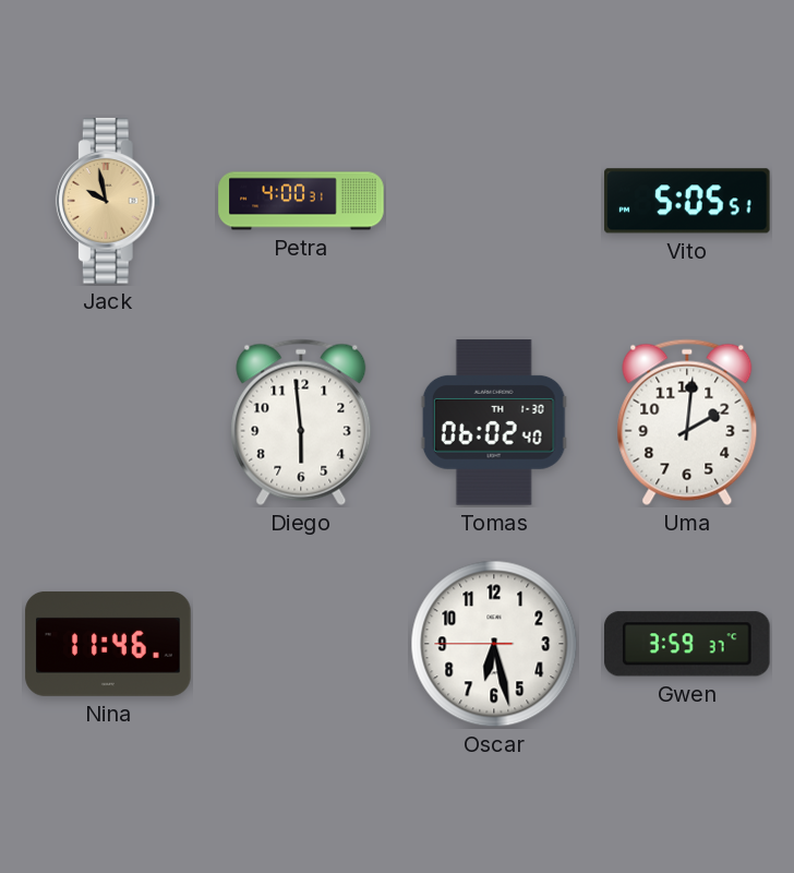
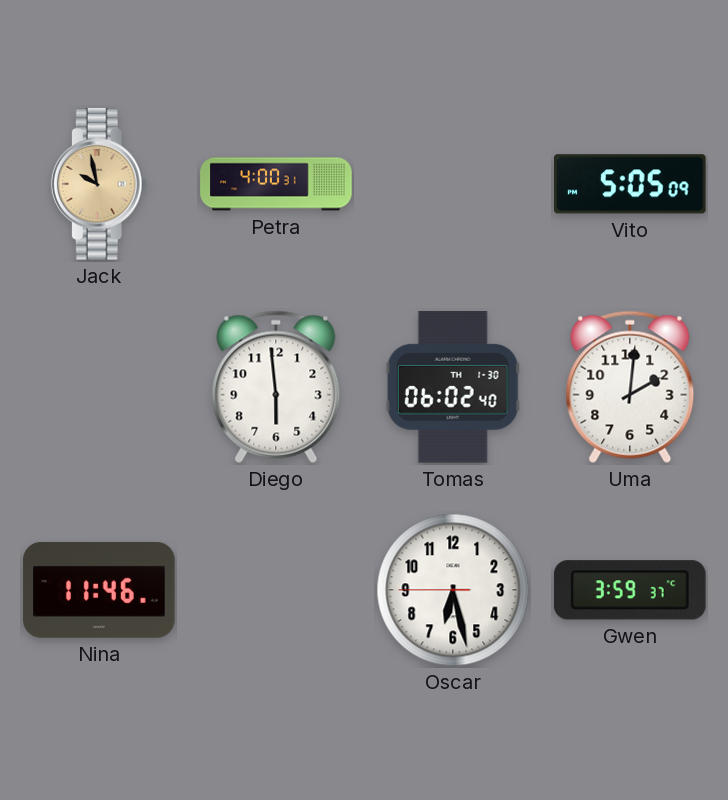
Vito: 5:05:51 -> 5:05:09 (631, 184)
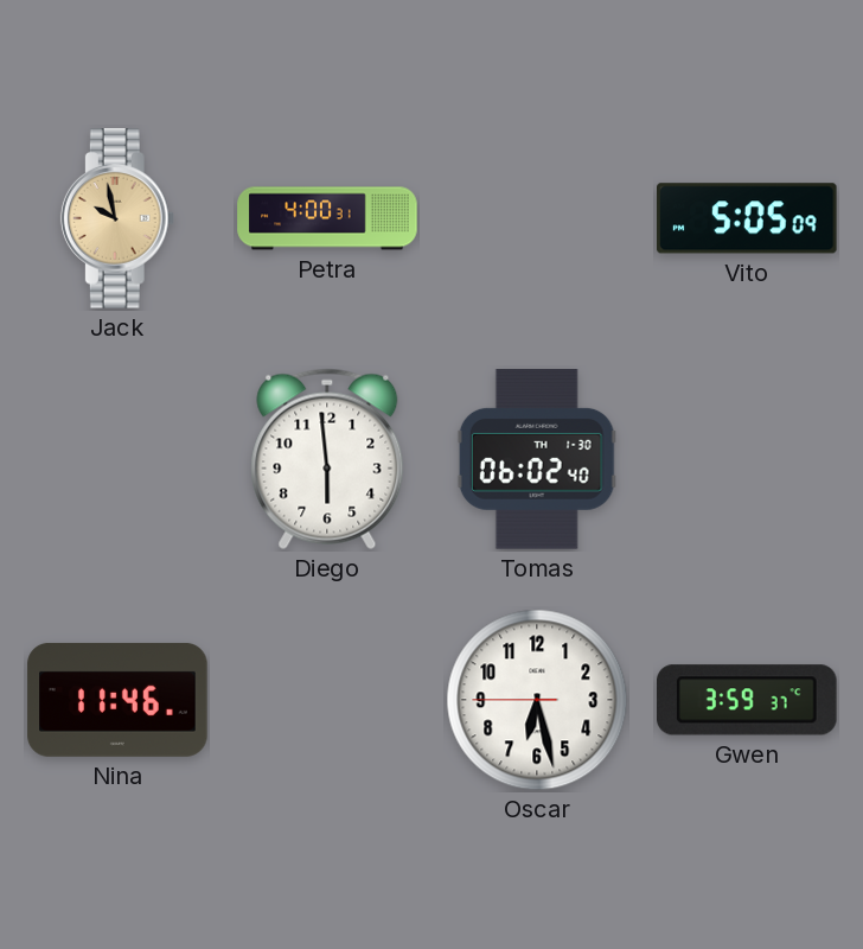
Uma: 2:01 -> none (630, 387)
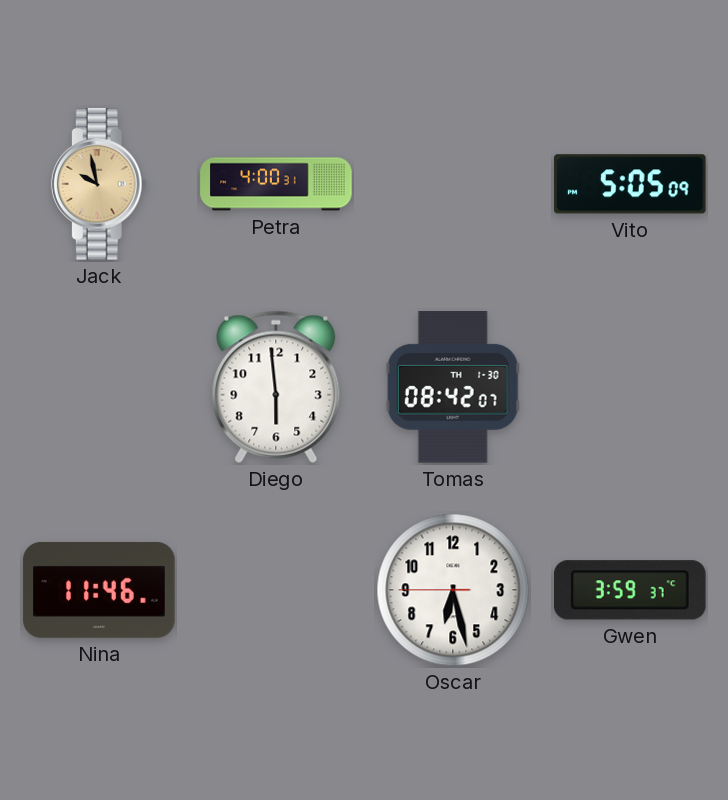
Tomas: 06:02 -> 08:42 (453, 387)
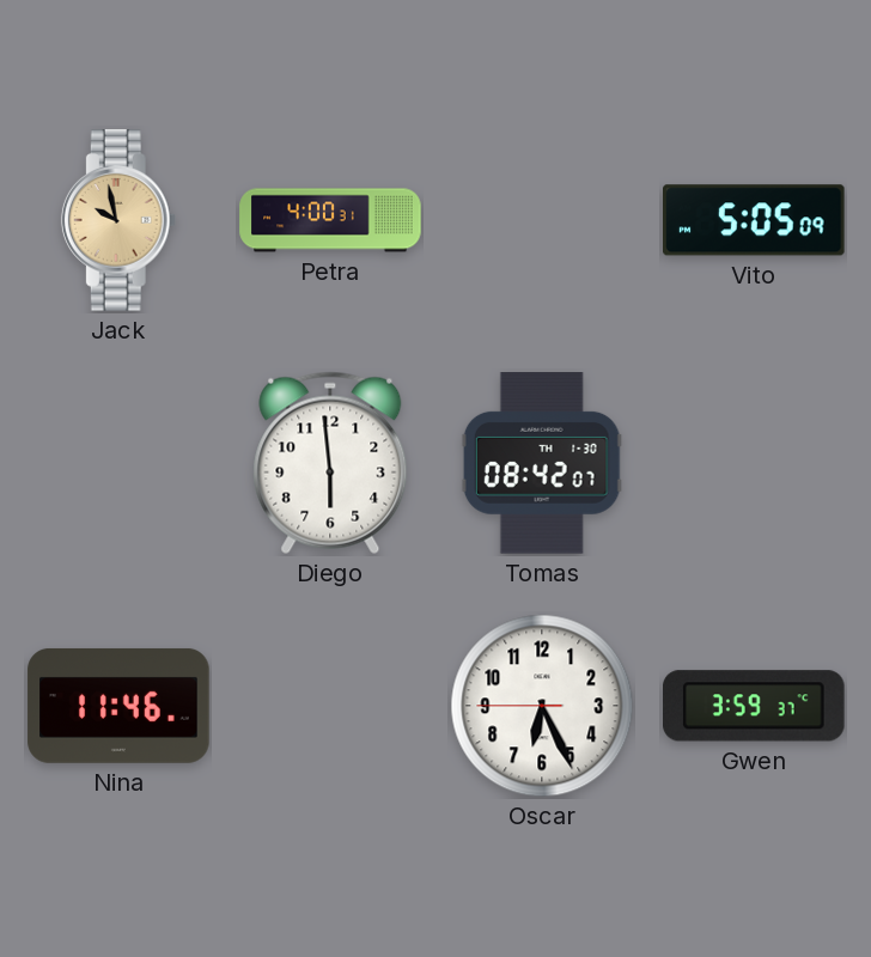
Oscar: 6:27 -> 6:25 (542, 706)
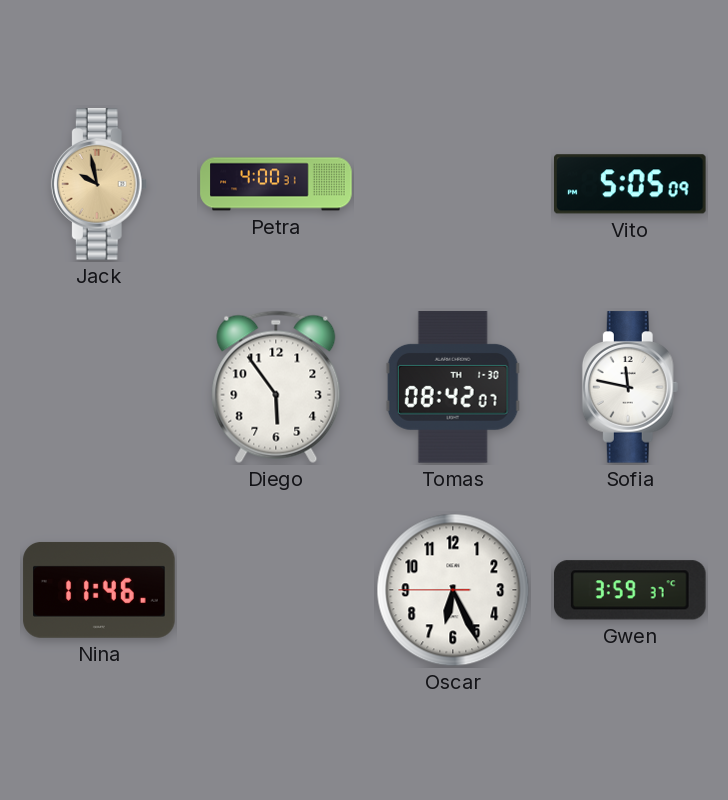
Diego: 5:59 -> 5:54 (276, 387)
Sofia: none -> 11:47 (630, 387)
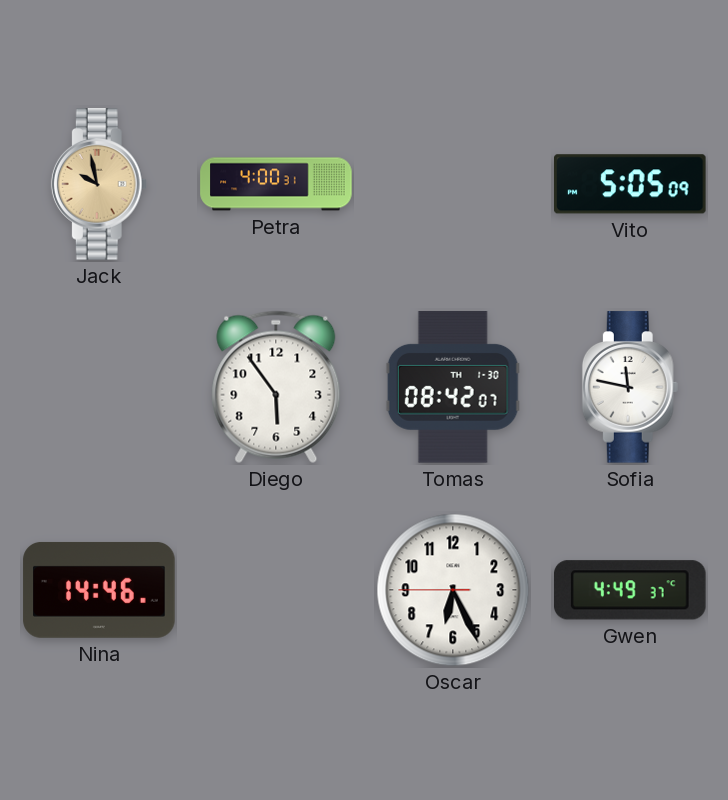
Nina: 11:46 -> 14:46 (99, 590)
Gwen: 3:59 -> 4:49 (631, 590)
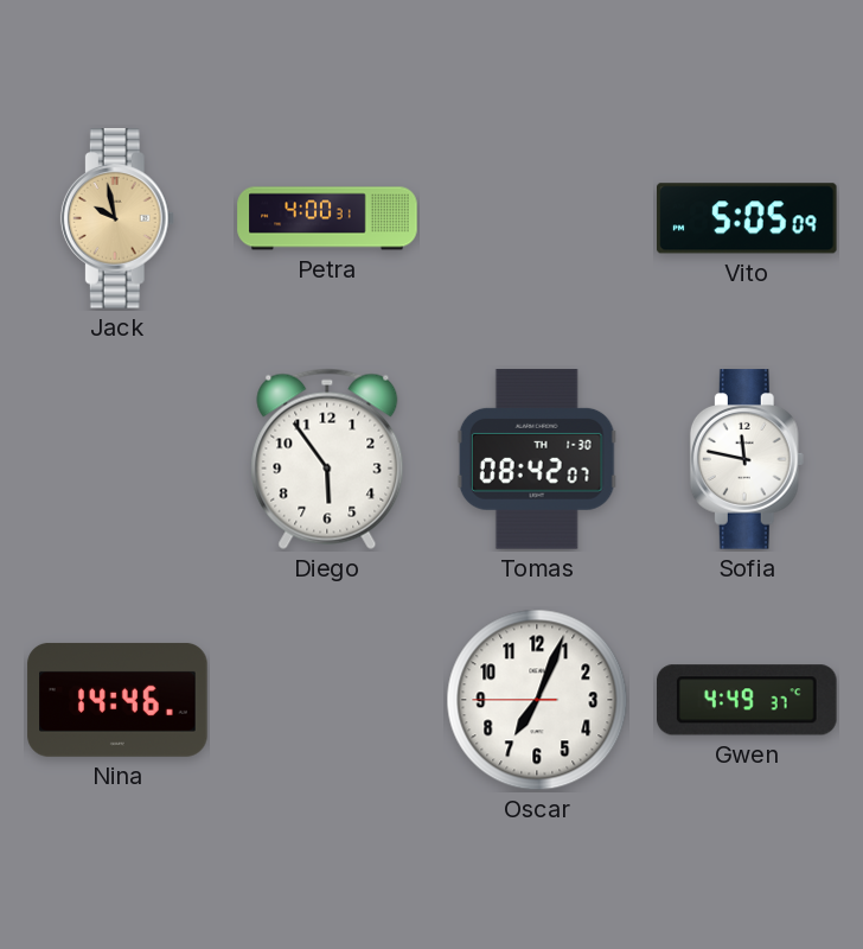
Oscar: 6:25 -> 7:03 (537, 700)
